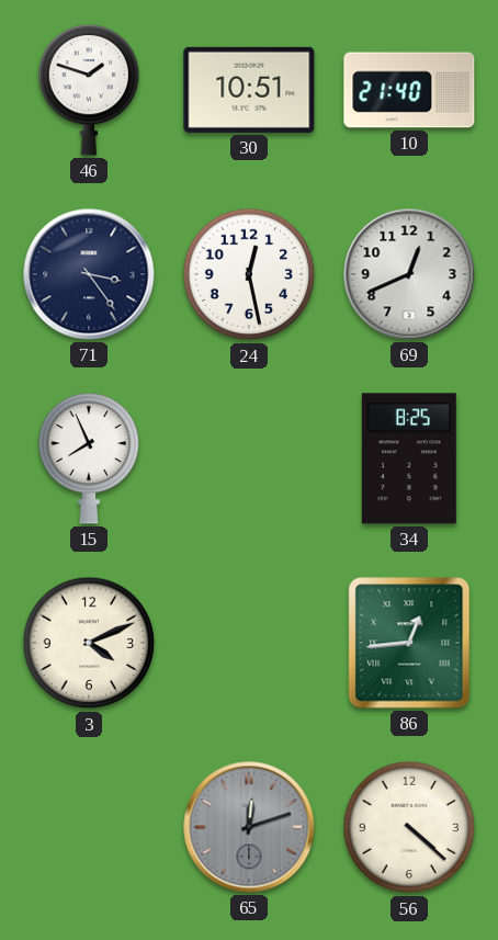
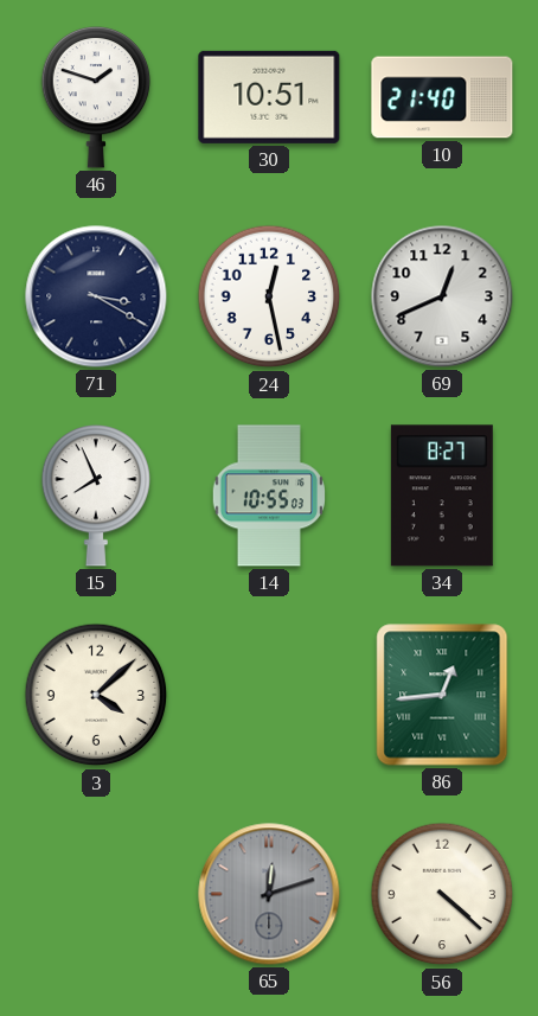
71: 3:24 -> 3:20 (96, 296)
14: none -> 10:55 (268, 496)
34: 8:25 -> 8:27 (442, 496)
3: 4:11 -> 4:08 (96, 695)
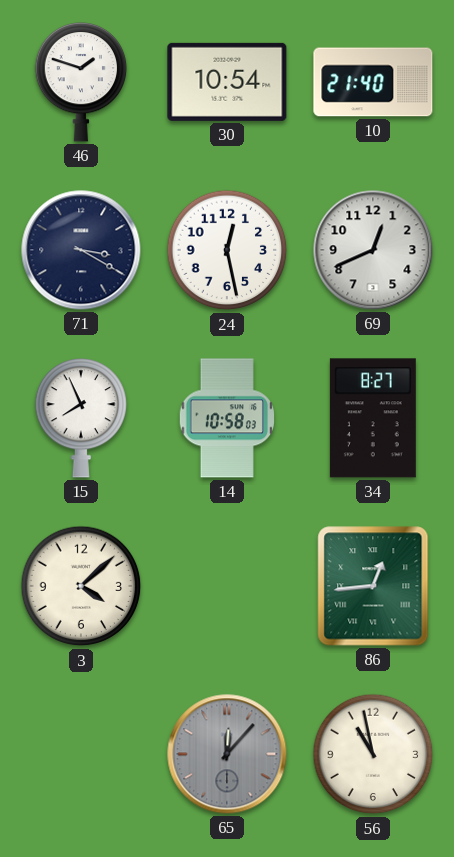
30: 10:51 -> 10:54 (227, 82)
14: 10:55 -> 10:58 (226, 418)
65: 12:12 -> 12:07 (227, 754)
56: 4:22 -> 10:58 (373, 754)
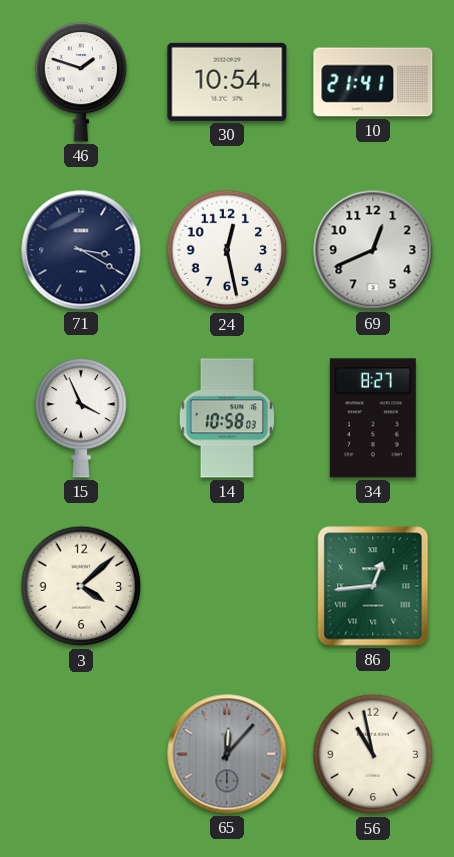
10: 21:40 -> 21:41 (373, 82)
15: 7:56 -> 3:56 (81, 419)
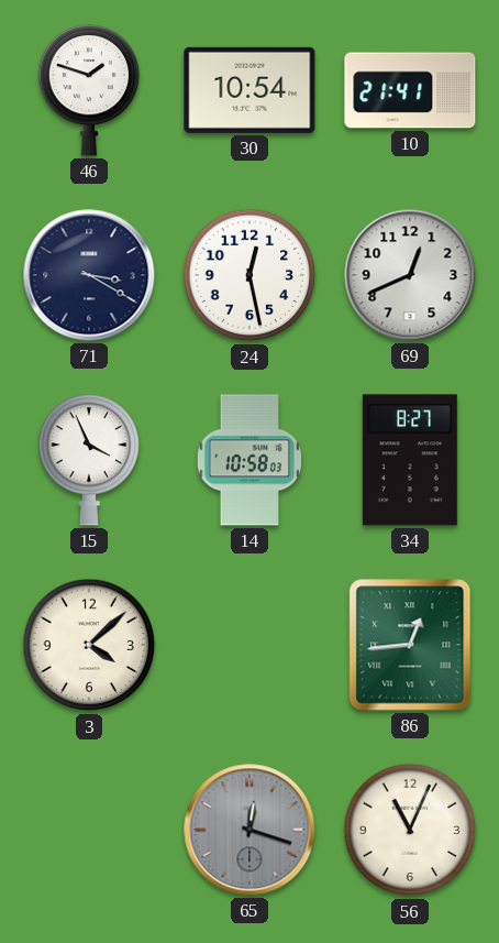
65: 12:07 -> 12:18 (249, 830)
56: 10:58 -> 11:04 (410, 830)
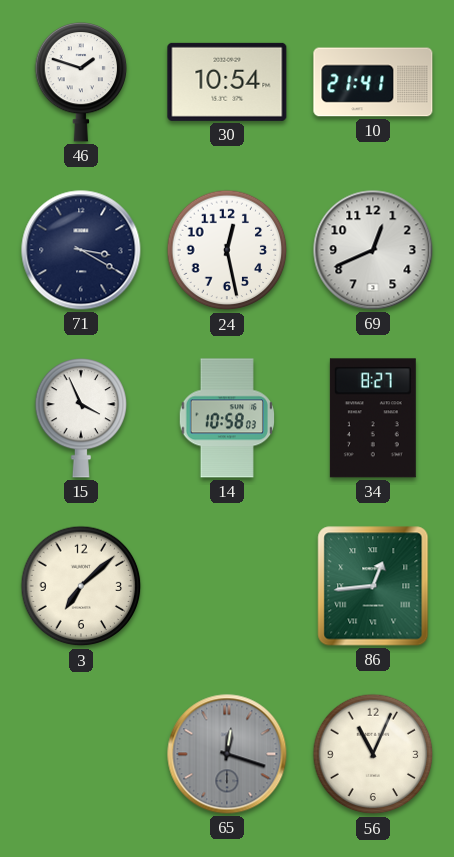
3: 4:08 -> 7:08 (81, 586)
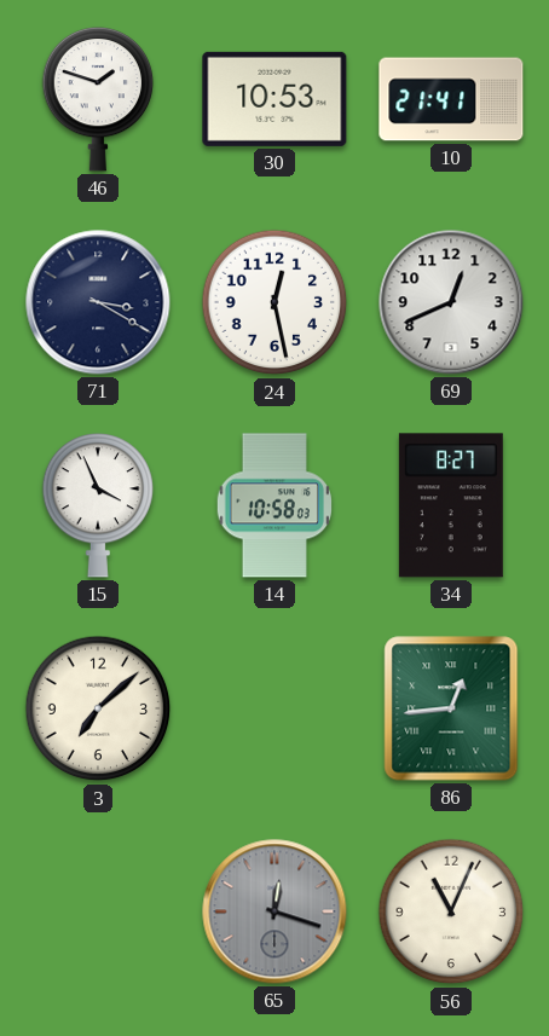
30: 10:54 -> 10:53 (274, 99)
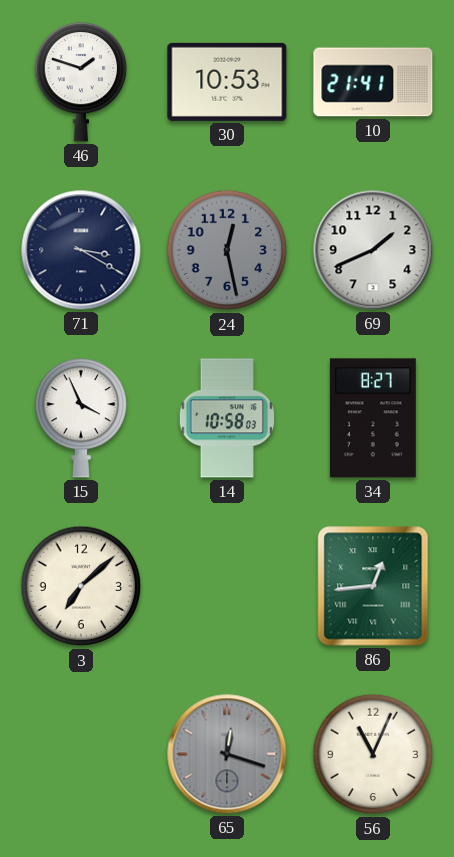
24 dial: white -> grey (227, 250)
69: 12:41 -> 1:41 (373, 250)
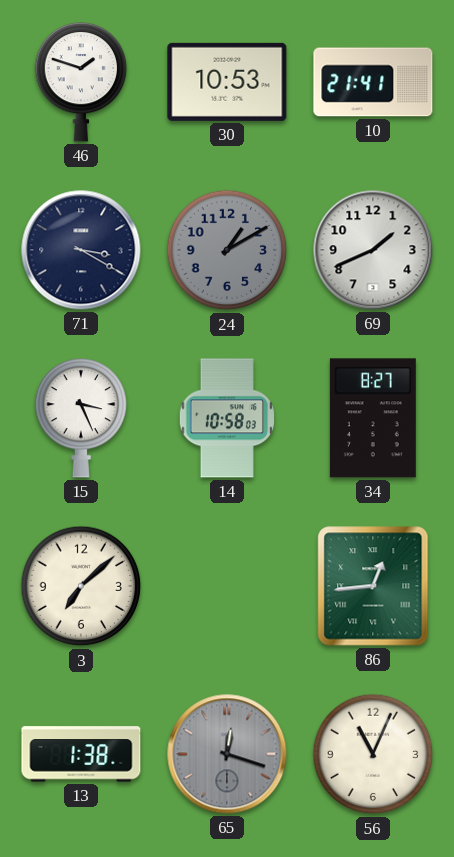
24: 12:28 -> 1:10 (227, 250)
15: 3:56 -> 3:26 (81, 419)
13: none -> 1:38 (81, 754)
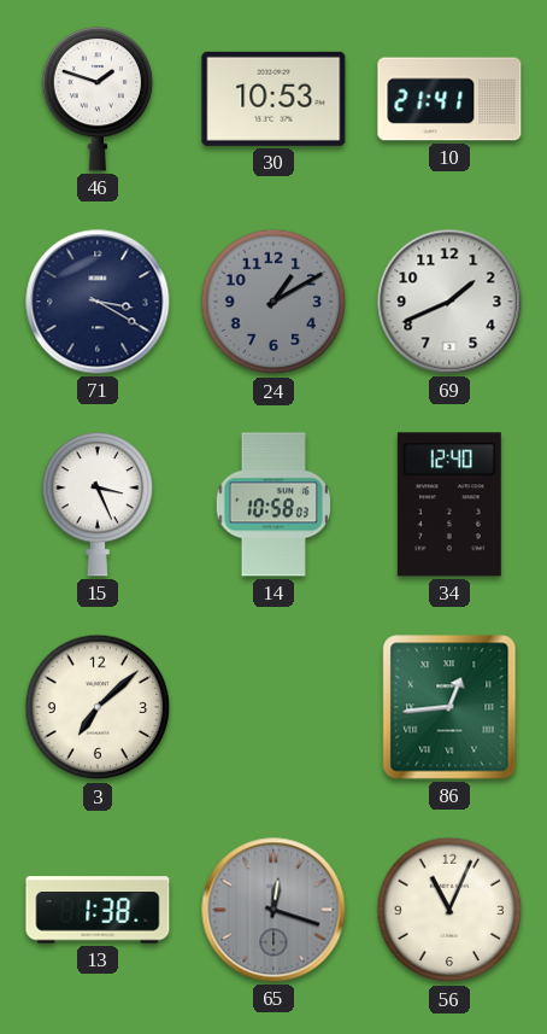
34: 8:27 -> 12:40 (449, 504)
